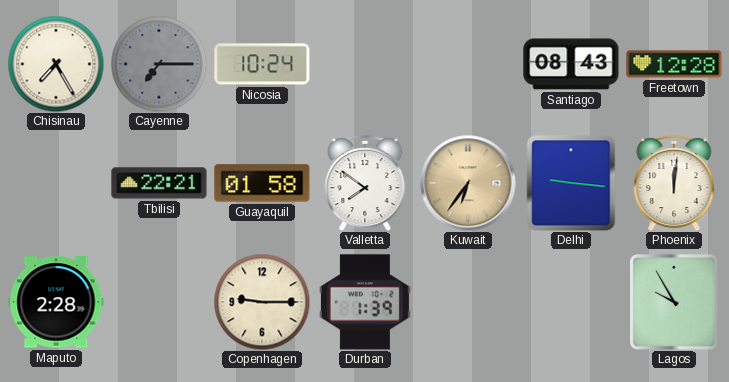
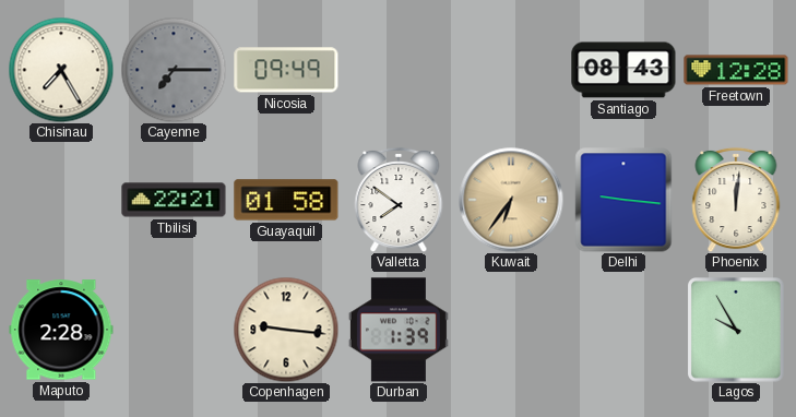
Nicosia: 10:24 -> 09:49 (286, 70)
Copenhagen: 9:15 -> 9:16 (286, 330)
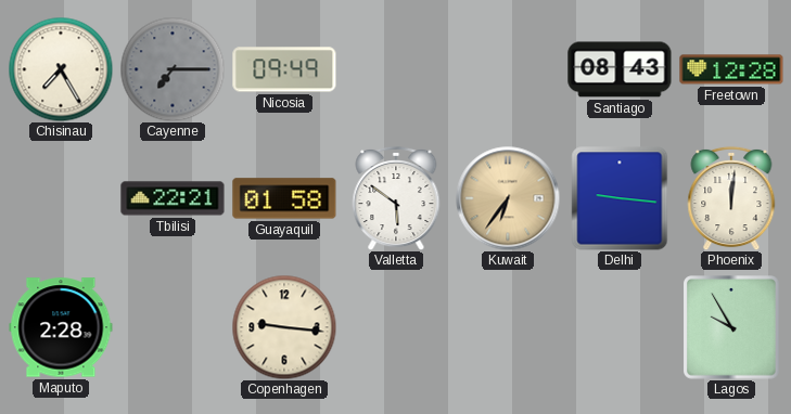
Valletta: 7:51 -> 5:51 (396, 198)
Durban: 1:39 -> none (399, 330)
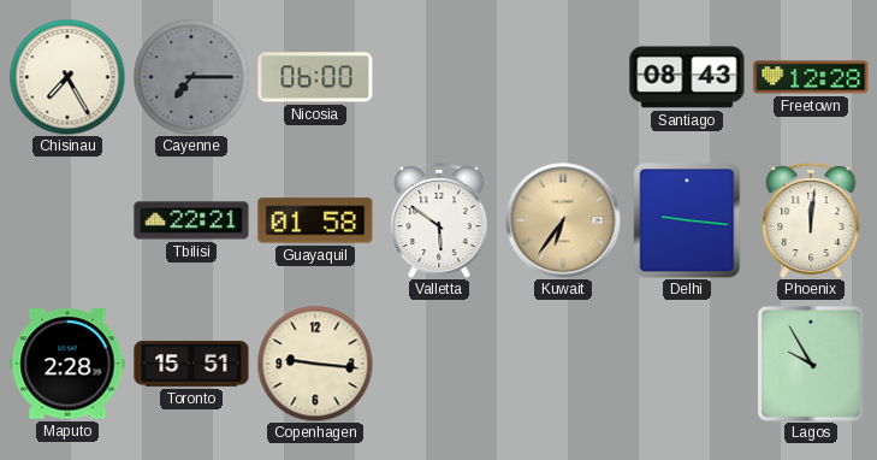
Nicosia: 09:49 -> 06:00 (315, 77)
Toronto: none -> 15:51 (191, 364)
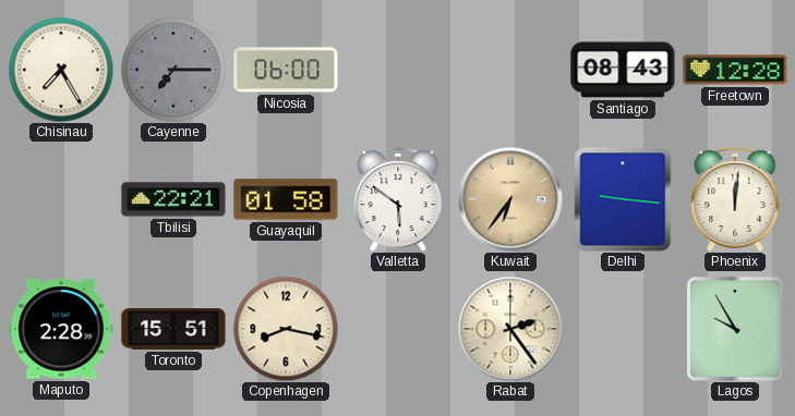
Copenhagen: 9:16 -> 8:17 (286, 329)
Rabat: none -> 2:24 (510, 329)
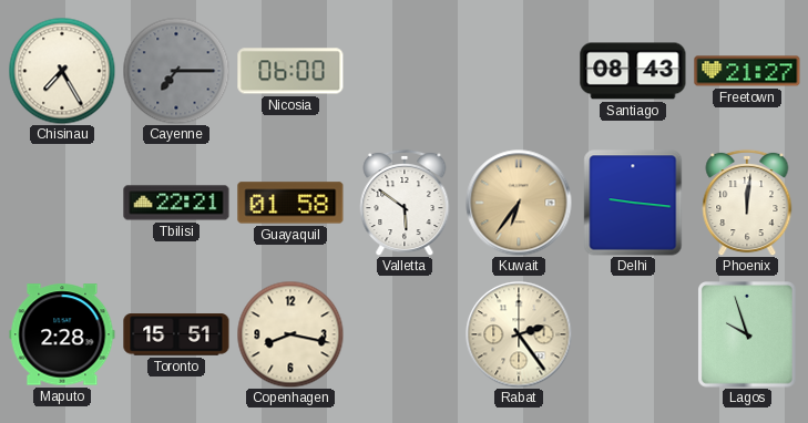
Freetown: 12:28 -> 21:27 (747, 71)
Lagos: 9:55 -> 9:57 (748, 334)
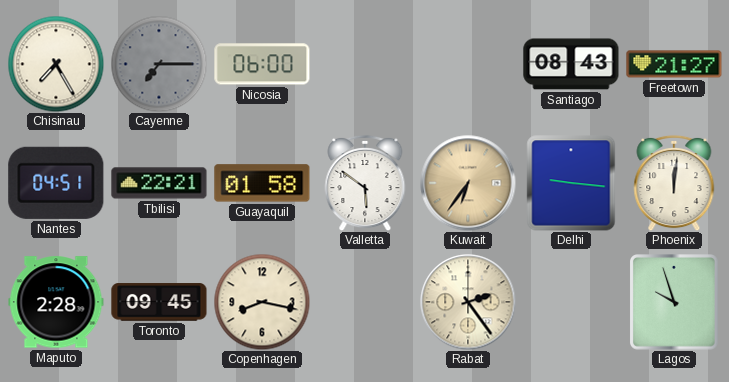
Nantes: none -> 04:51 (56, 183)
Toronto: 15:51 -> 09:45 (159, 302)
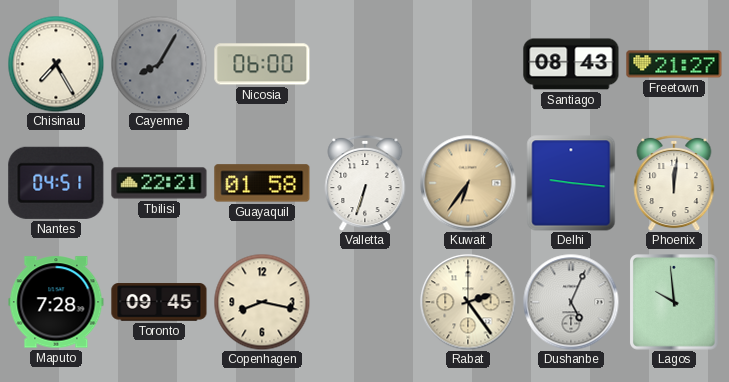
Cayenne: 7:15 -> 8:05 (159, 64)
Valletta: 5:51 -> 6:33 (365, 183)
Maputo: 2:28 -> 7:28 (56, 302)
Dushanbe: none -> 5:04 (571, 302)
Lagos: 9:57 -> 9:59 (675, 302)
